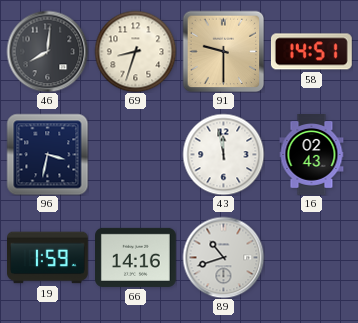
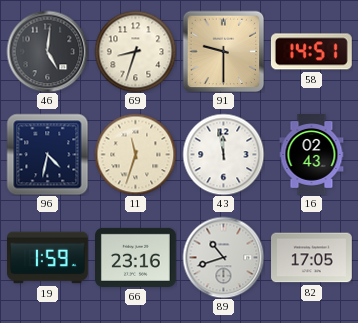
46: 8:01 -> 5:01 (47, 51)
96: 3:32 -> 4:32 (47, 154)
11: none -> 11:33 (135, 154)
66: 14:16 -> 23:16 (136, 257)
82: none -> 17:05 (312, 258)
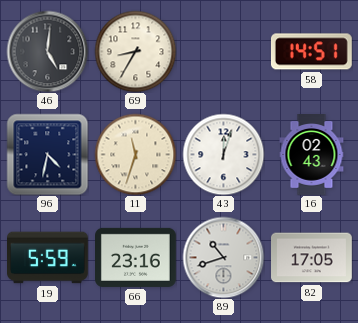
69: 8:33 -> 8:35 (135, 51)
91: 9:30 -> none (223, 51)
43: 11:58 -> 12:03 (223, 154)
19: 1:59 -> 5:59 (48, 258)
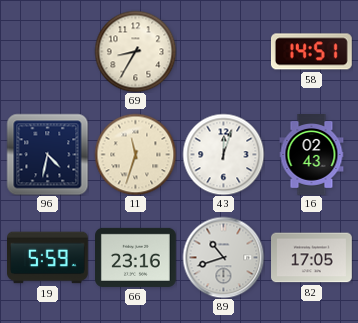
46: 5:01 -> none (47, 51)
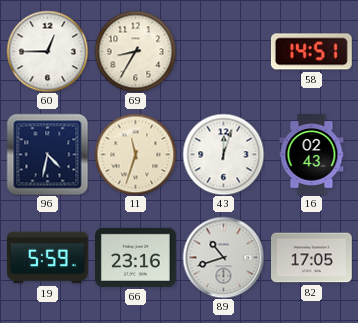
60: none -> 12:45 (47, 51)
